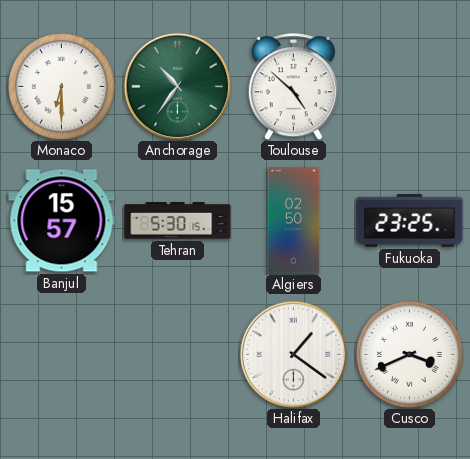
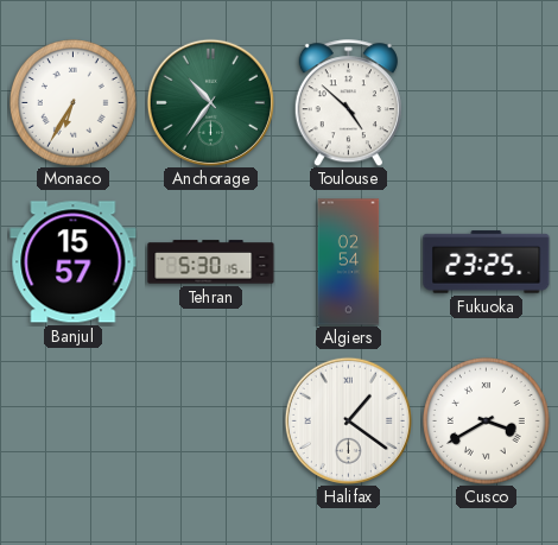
Monaco: 6:30 -> 6:35 (74, 103)
Algiers: 02:50 -> 02:54 (349, 262)
Cusco: 3:41 -> 3:40 (487, 422)
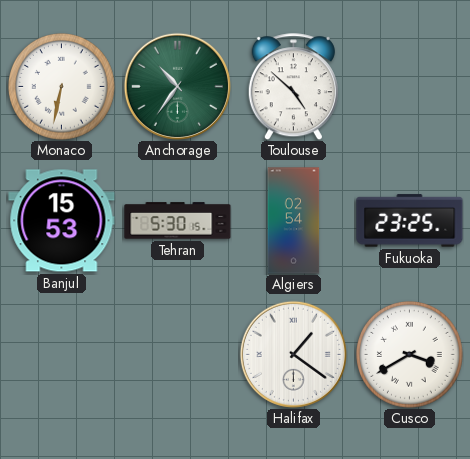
Monaco: 6:35 -> 6:32 (62, 87)
Banjul: 15:57 -> 15:53 (62, 221)
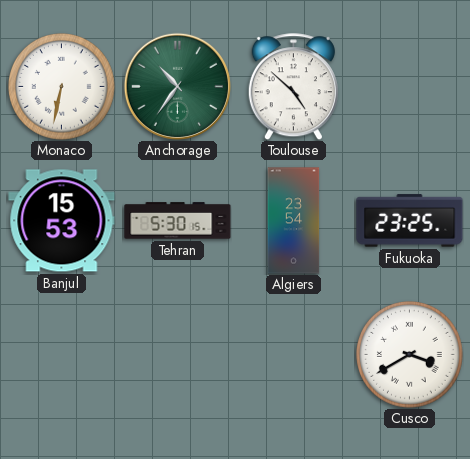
Algiers: 02:54 -> 23:54 (294, 221)
Halifax: 1:21 -> none (293, 354)
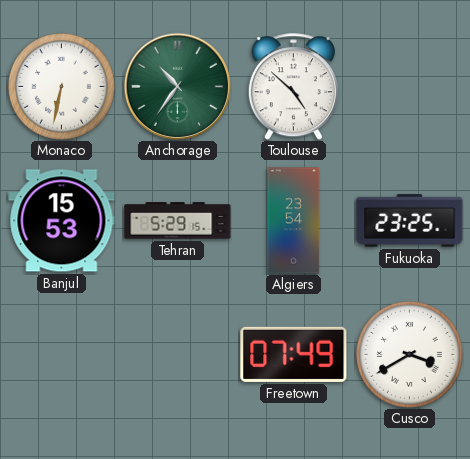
Tehran: 5:30 -> 5:29 (178, 221)
Freetown: none -> 07:49 (294, 354)
